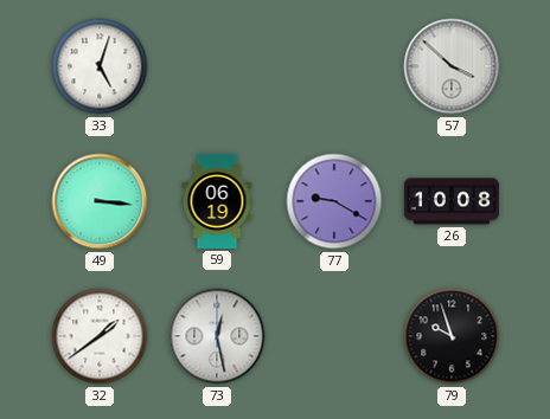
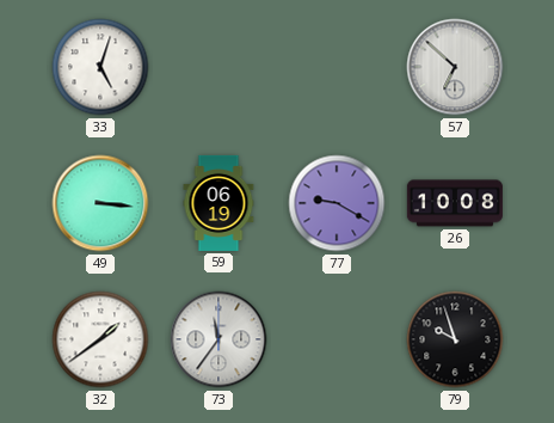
57: 3:52 -> 6:52 (455, 67)
73: 12:28 -> 11:36 (218, 339)
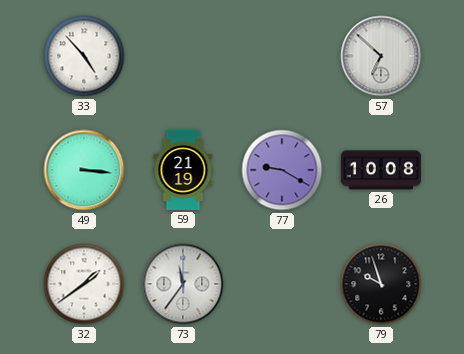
33: 5:03 -> 4:53 (84, 56)
59: 06:19 -> 21:19 (183, 170)
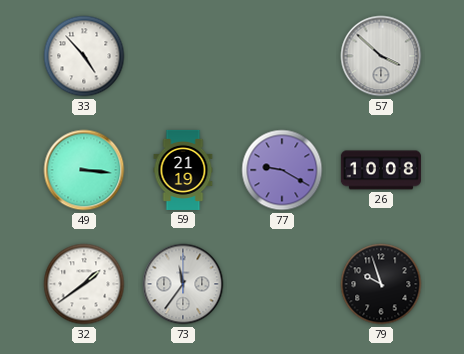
57: 6:52 -> 3:52 (381, 56)
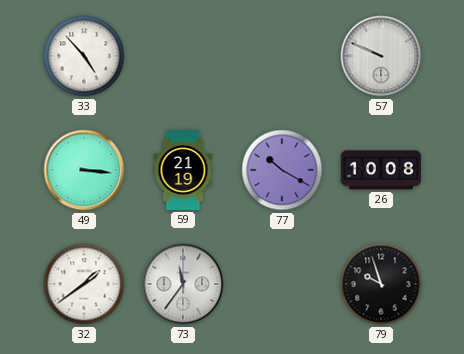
57: 3:52 -> 9:49 (381, 56)
77: 9:20 -> 10:20 (282, 170)
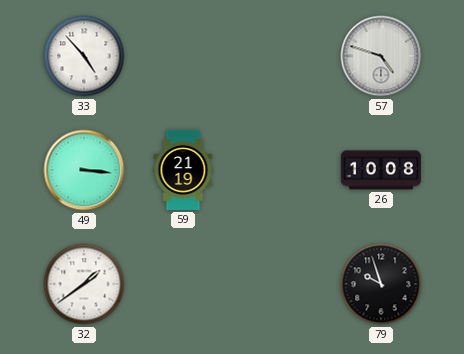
57: 9:49 -> 4:48 (381, 56)
77: 10:20 -> none (282, 170)
73: 11:36 -> none (183, 284)
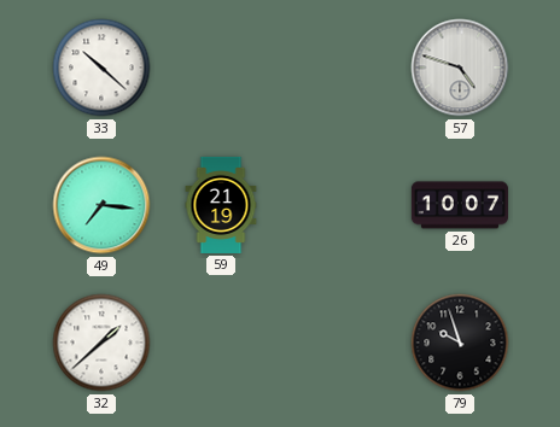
33: 4:53 -> 10:22 (101, 68)
49: 3:16 -> 7:16 (101, 205)
26: 10:08 -> 10:07 (460, 205)
32: 1:39 -> 1:38 (101, 343)
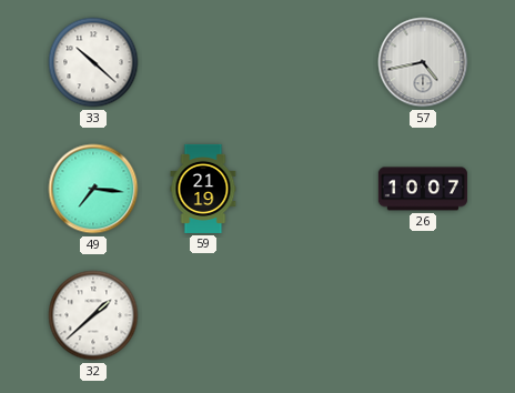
57: 4:48 -> 4:43 (423, 62)
79: 9:57 -> none (460, 343)
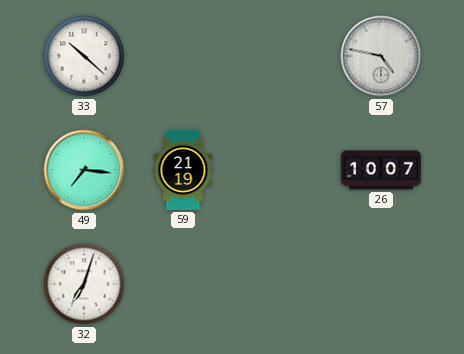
57: 4:43 -> 4:47 (381, 56)
32: 1:38 -> 7:03 (84, 284)
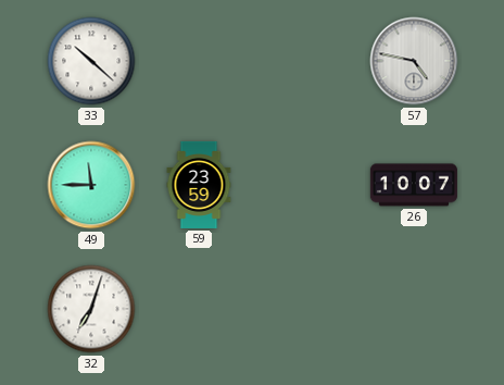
49: 7:16 -> 11:45 (91, 185)
59: 21:19 -> 23:59 (199, 185)
